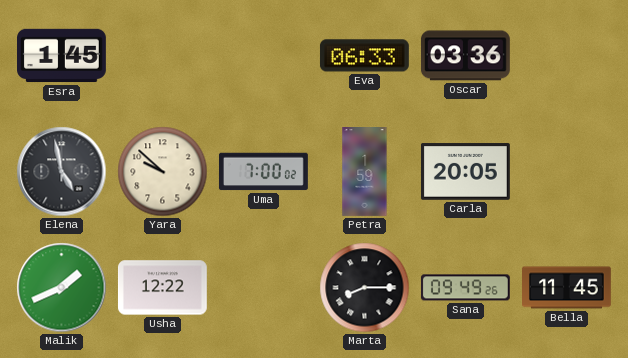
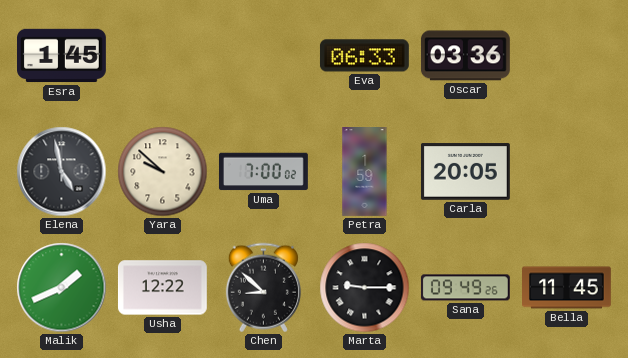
Chen: none -> 8:52 (263, 288)
Marta: 8:15 -> 9:15 (365, 288)
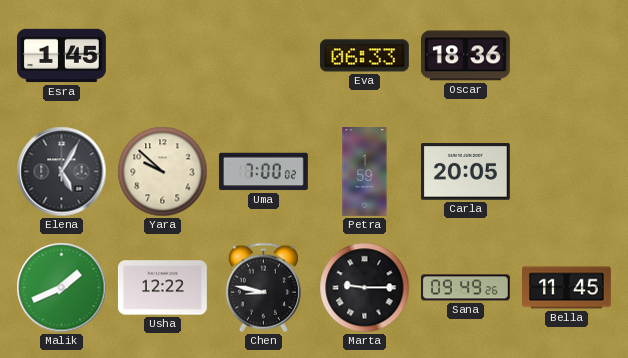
Oscar: 03:36 -> 18:36 (465, 56)
Elena: 4:58 -> 5:05 (62, 172)
Chen: 8:52 -> 8:47 (263, 288)
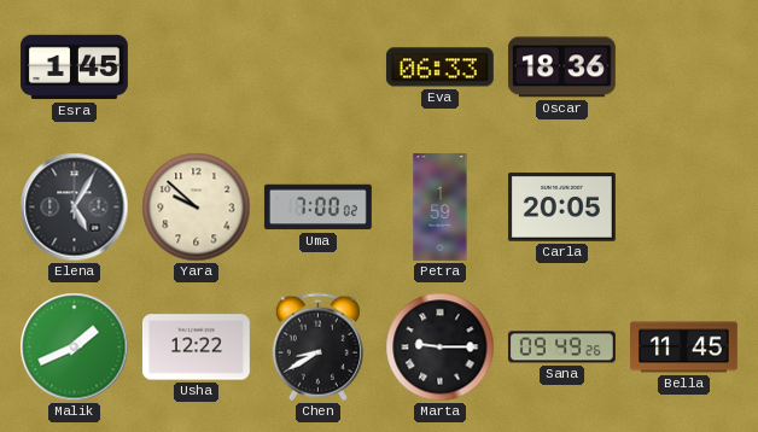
Chen: 8:47 -> 8:40 (317, 348)
